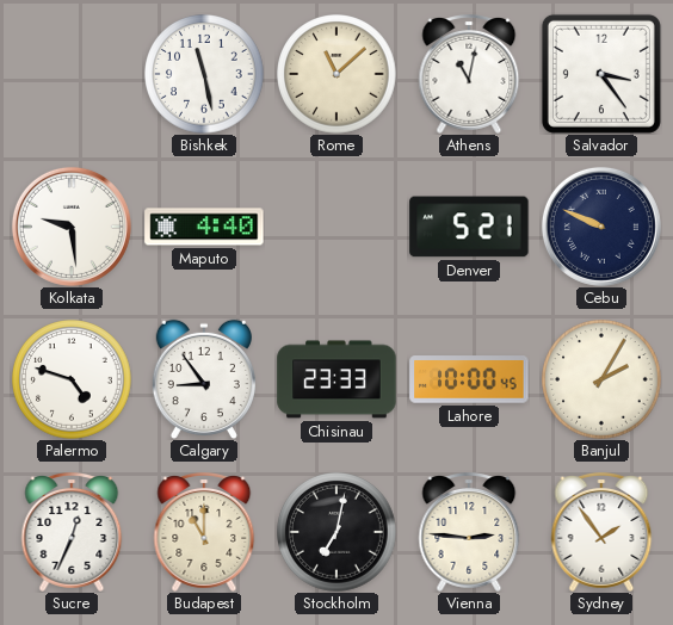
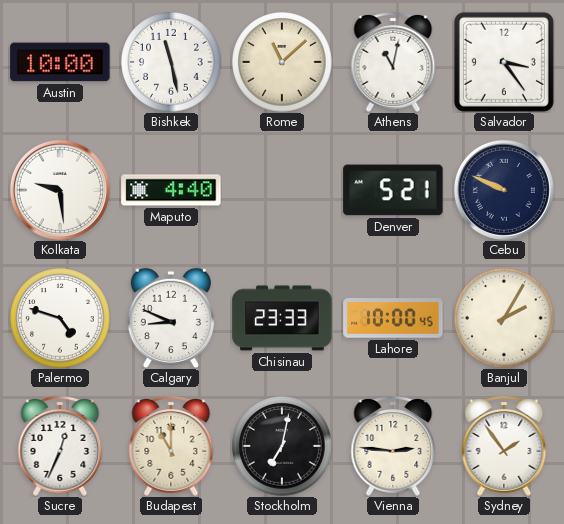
Austin: none -> 10:00 (60, 62)
Calgary: 8:54 -> 8:49 (171, 318)
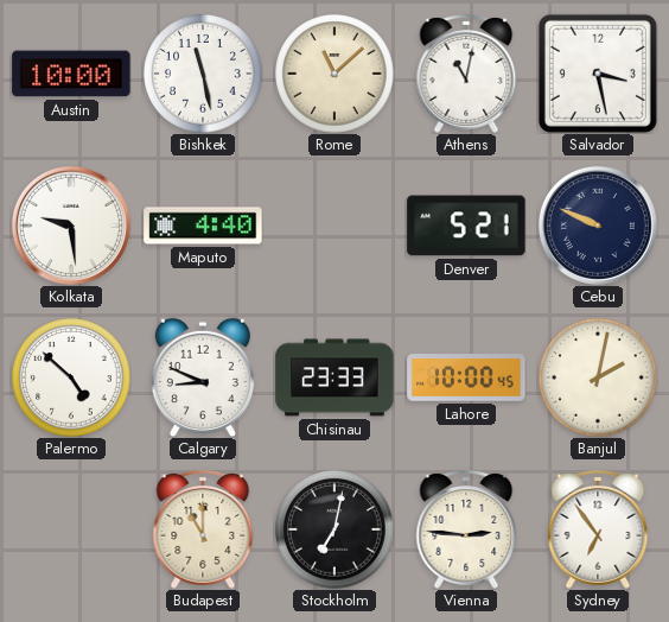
Salvador: 3:24 -> 3:28 (598, 74)
Palermo: 4:48 -> 4:52 (71, 377)
Banjul: 2:05 -> 2:02 (598, 377)
Sucre: 12:34 -> none (60, 447)
Sydney: 1:54 -> 6:54 (598, 531)
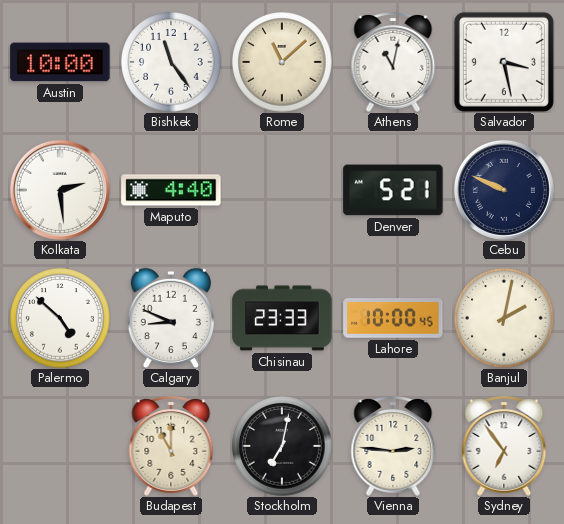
Bishkek: 11:28 -> 11:24 (171, 62)
Kolkata: 9:29 -> 2:29 (60, 190)
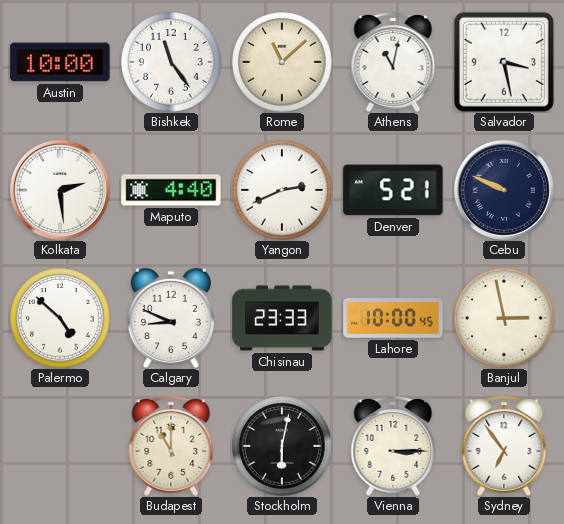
Yangon: none -> 2:41 (282, 190)
Banjul: 2:02 -> 2:58 (504, 318)
Stockholm: 7:02 -> 6:02 (282, 446)
Vienna: 2:46 -> 3:15 (393, 447)
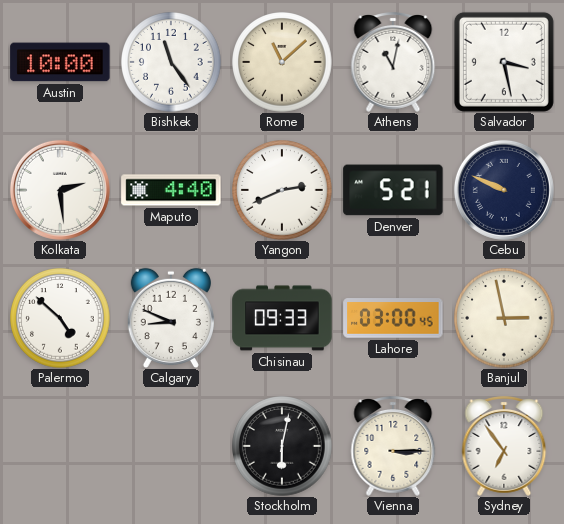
Chisinau: 23:33 -> 09:33 (282, 318)
Lahore: 10:00 -> 03:00 (393, 318)
Budapest: 11:00 -> none (171, 447)
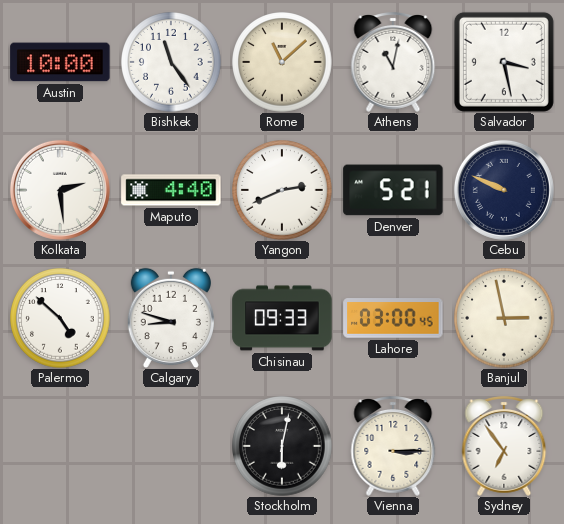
Calgary: 8:49 -> 8:48 (171, 318)
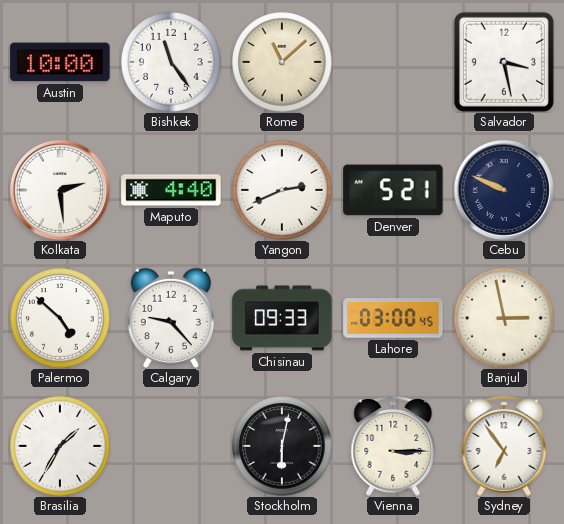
Athens: 11:02 -> none (393, 63)
Calgary: 8:48 -> 9:23 (171, 318)
Brasilia: none -> 1:35 (60, 446)
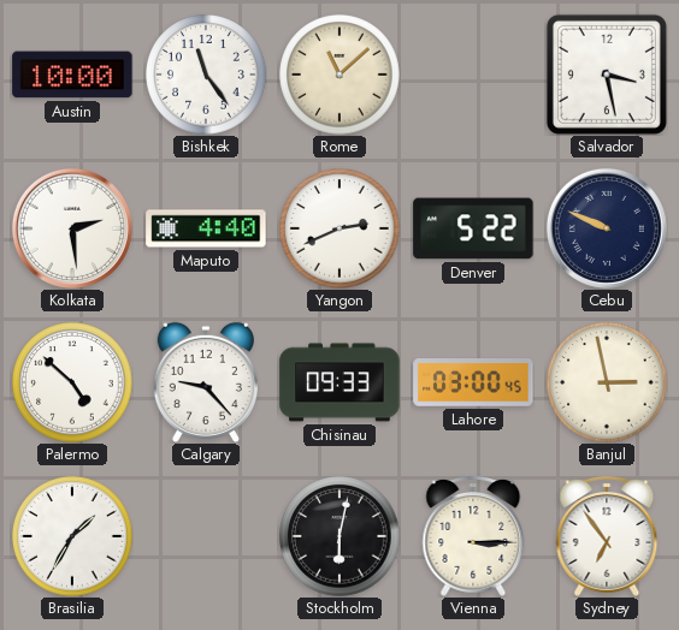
Denver: 5:21 -> 5:22 (473, 228)
